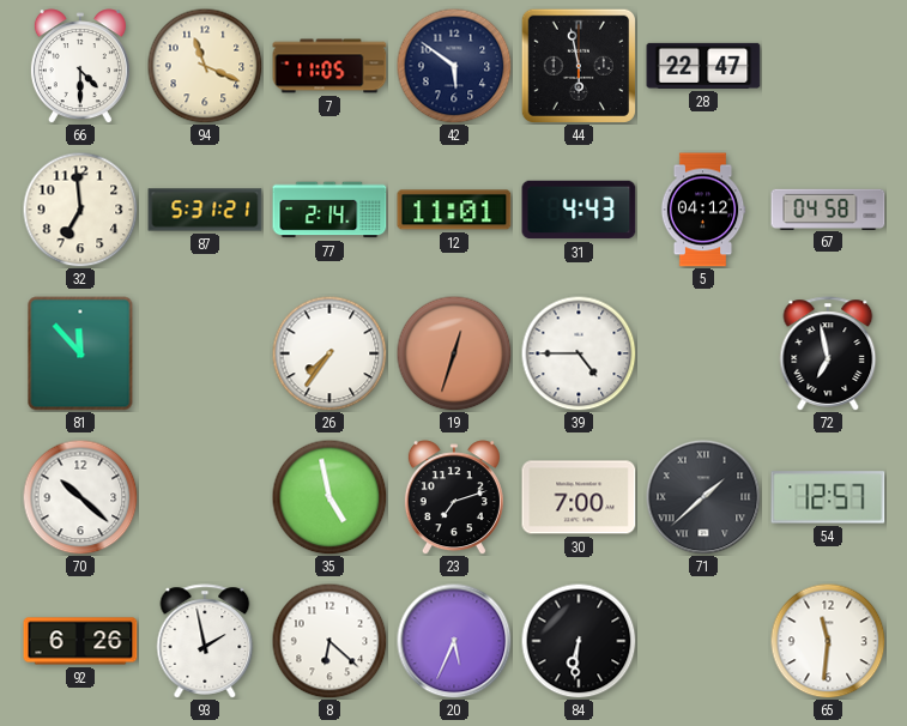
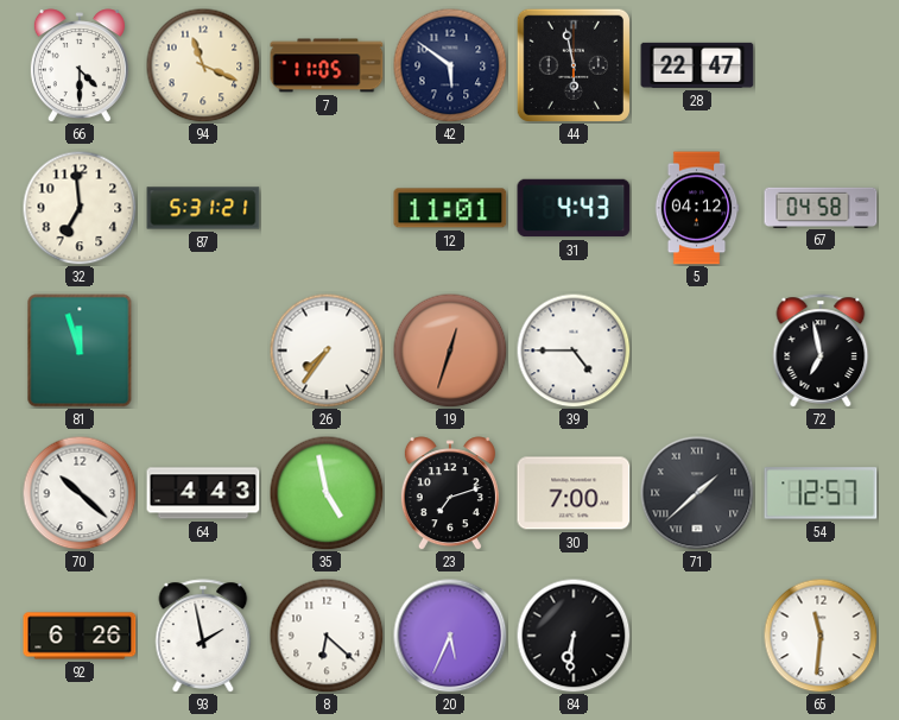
77: 2:14 -> none (329, 210)
81: 11:53 -> 11:57 (80, 350)
64: none -> 4:43 (203, 493)
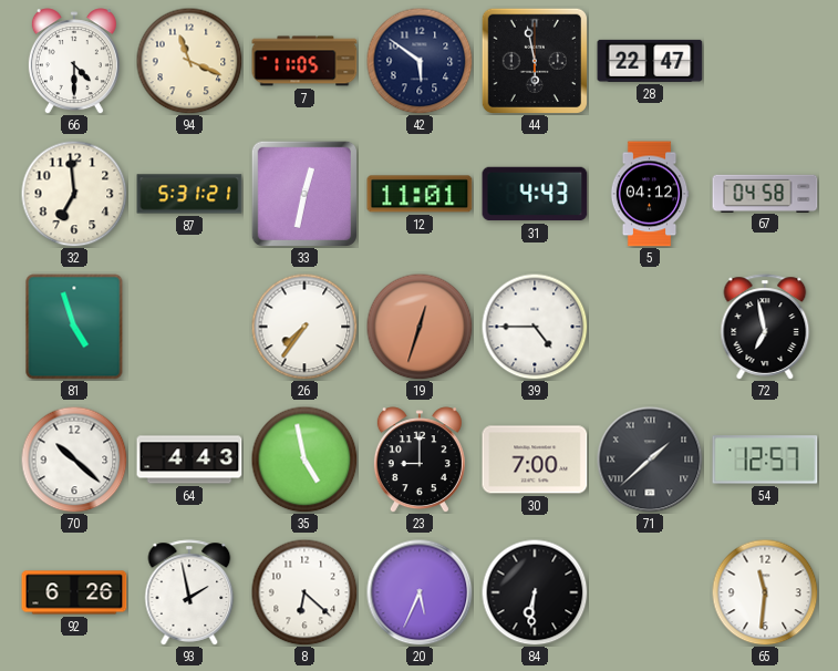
33: none -> 12:32 (304, 194)
81: 11:57 -> 4:57 (74, 327)
23: 7:12 -> 9:00 (420, 460)
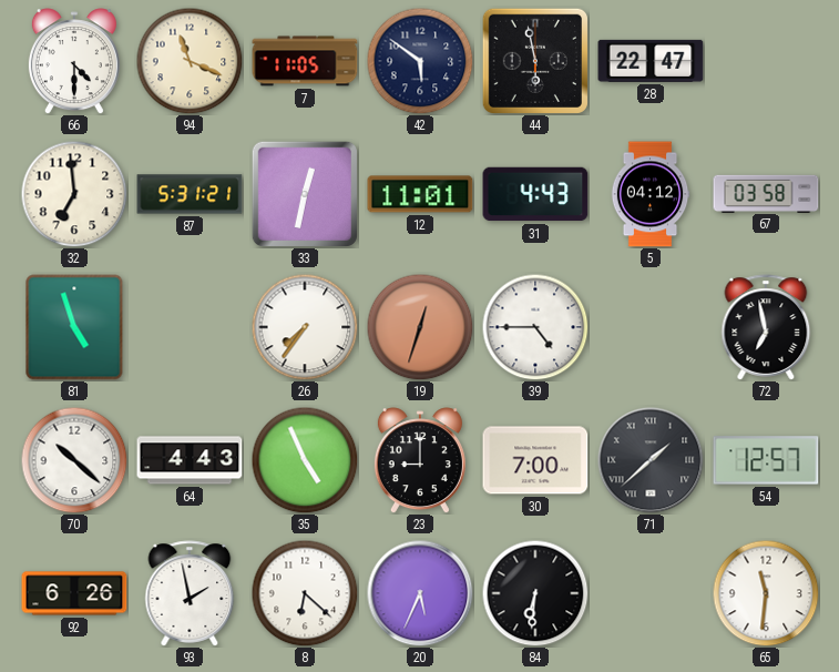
67: 04:58 -> 03:58 (766, 193)
35: 4:58 -> 4:56 (305, 460)
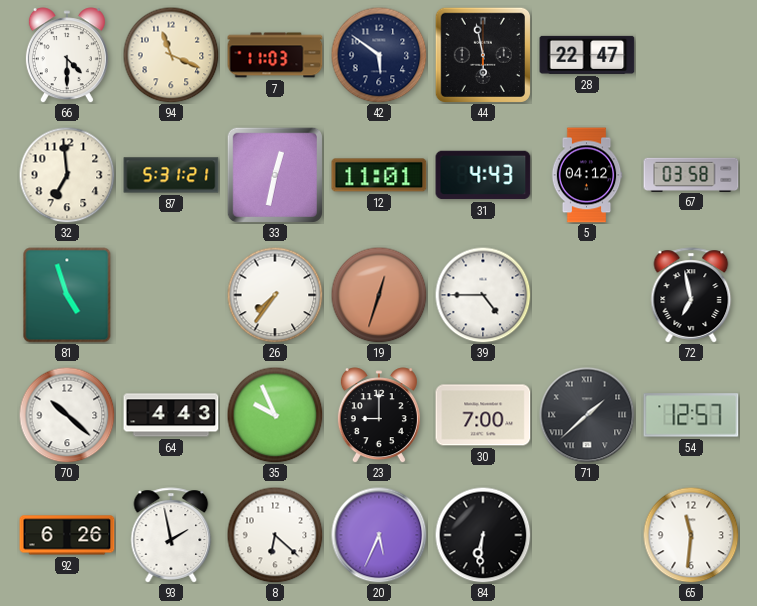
7: 11:05 -> 11:03 (275, 55)
35: 4:56 -> 9:56 (275, 415)
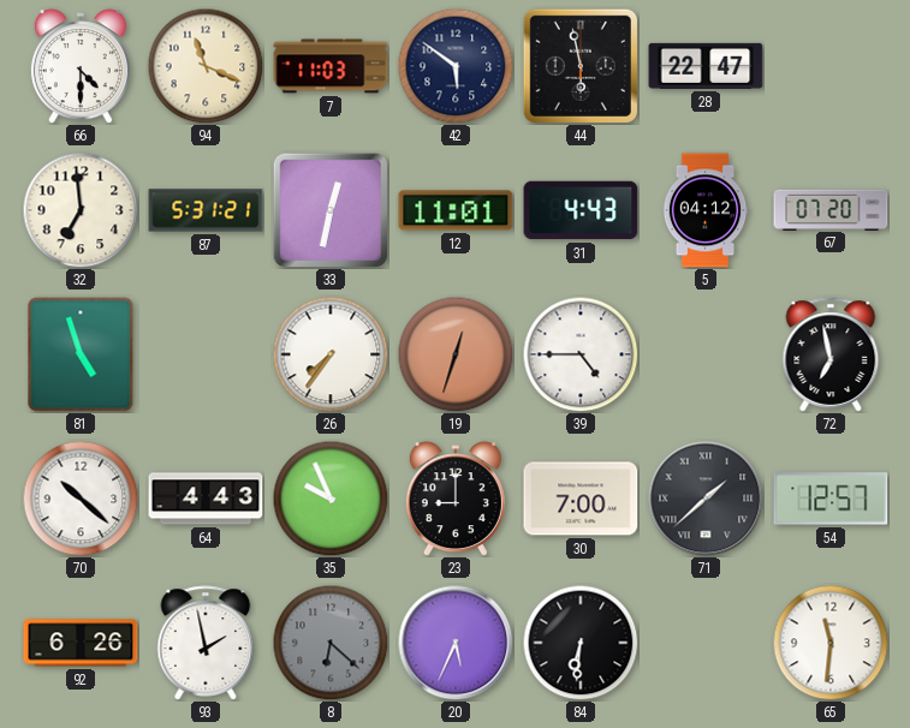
67: 03:58 -> 07:20 (831, 209)
8 dial: white -> grey (331, 643)
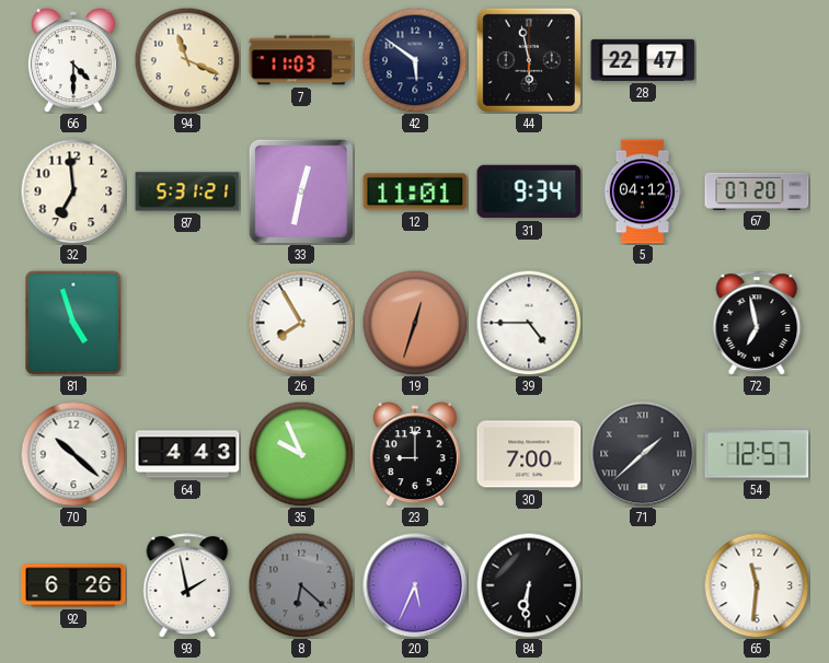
31: 4:43 -> 9:34 (529, 191)
26: 7:36 -> 7:55 (301, 323)
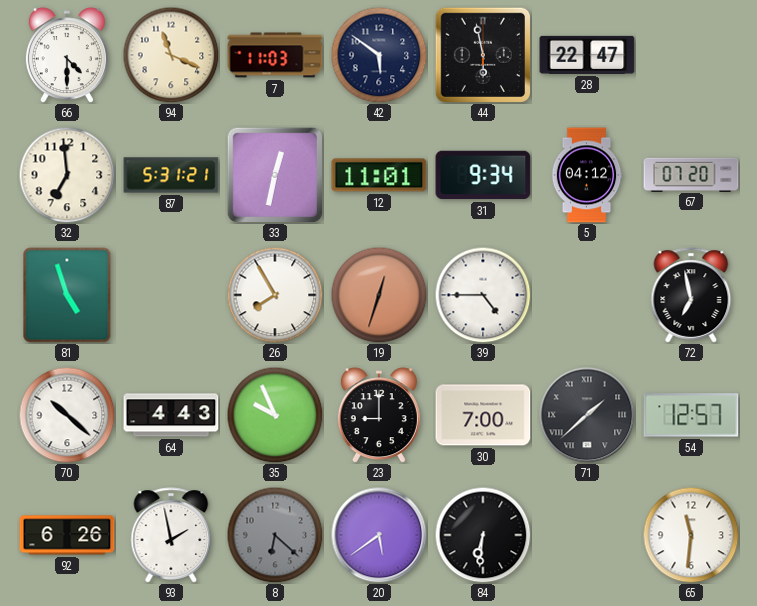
20: 5:34 -> 5:39 (379, 535)
